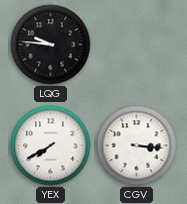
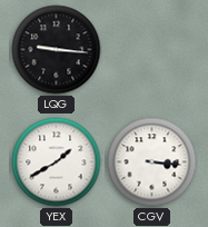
LQG: 9:46 -> 9:16 (57, 50)
YEX: 7:40 -> 1:40 (57, 162)
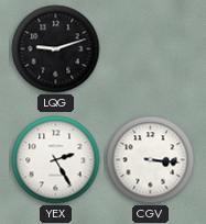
LQG: 9:16 -> 9:12 (56, 49)
YEX: 1:40 -> 2:25 (56, 160)
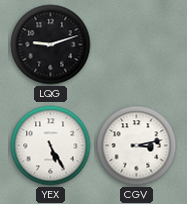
YEX: 2:25 -> 5:25 (51, 146)
CGV: 3:16 -> 3:13 (137, 146)
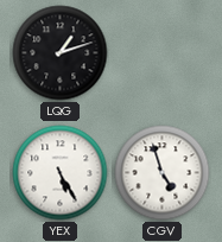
LQG: 9:12 -> 1:12 (61, 53)
CGV: 3:13 -> 4:57 (163, 173)
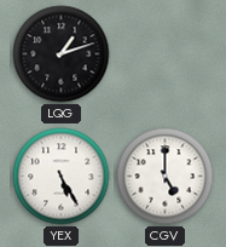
CGV: 4:57 -> 5:00 (166, 177)
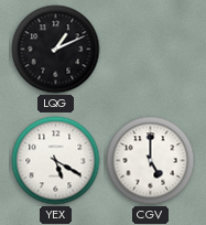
LQG: 1:12 -> 1:11 (56, 50)
YEX: 5:25 -> 5:20 (56, 161)
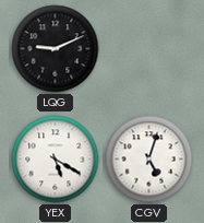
LQG: 1:11 -> 9:11 (56, 49)
CGV: 5:00 -> 5:03 (149, 160)
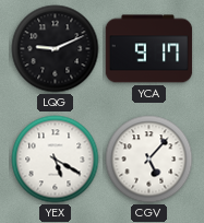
YCA: none -> 9:17 (149, 49)
CGV: 5:03 -> 5:07 (149, 160)
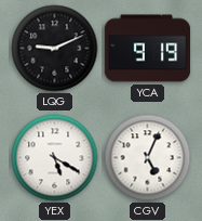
YCA: 9:17 -> 9:19 (148, 49)
CGV: 5:07 -> 5:04 (148, 158)
